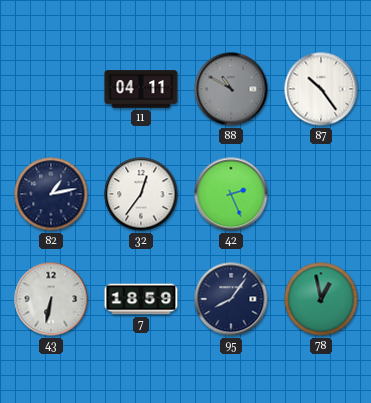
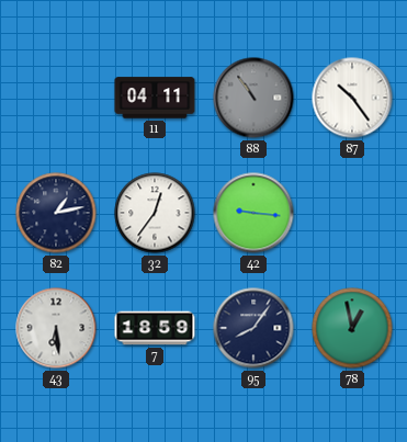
88: 10:50 -> 10:54 (253, 98)
42: 2:26 -> 9:16 (253, 213)
43: 6:32 -> 6:29 (56, 328)
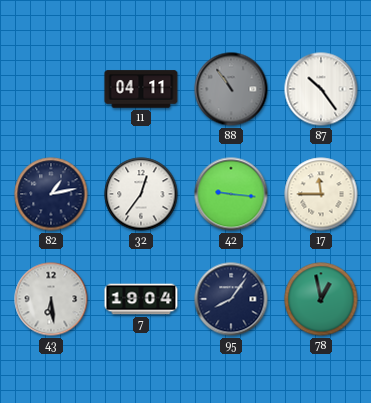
17: none -> 11:45 (321, 194)
7: 18:59 -> 19:04 (141, 299)
